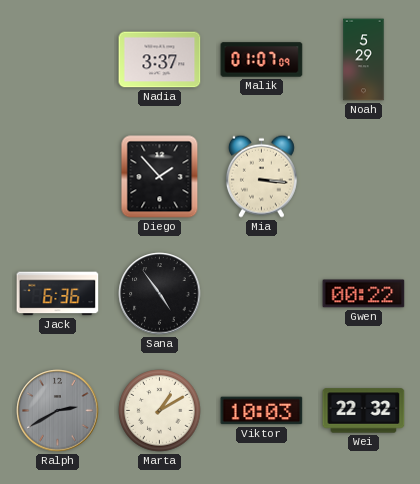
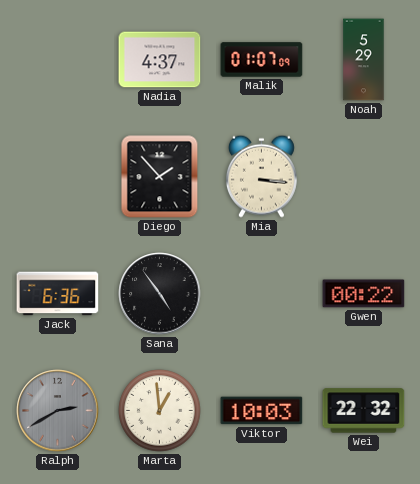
Nadia: 3:37 -> 4:37 (160, 60)
Marta: 1:10 -> 12:59 (160, 411)
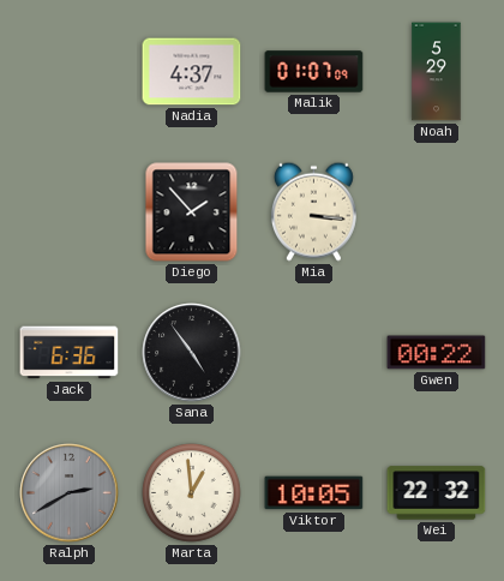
Viktor: 10:03 -> 10:05 (314, 493)
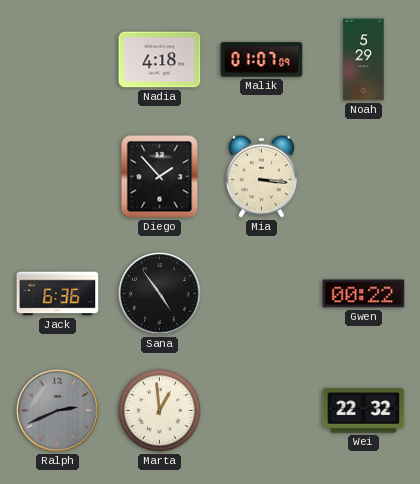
Nadia: 4:37 -> 4:18 (160, 60)
Ralph: 2:40 -> 2:41 (58, 411)
Viktor: 10:05 -> none (314, 493)
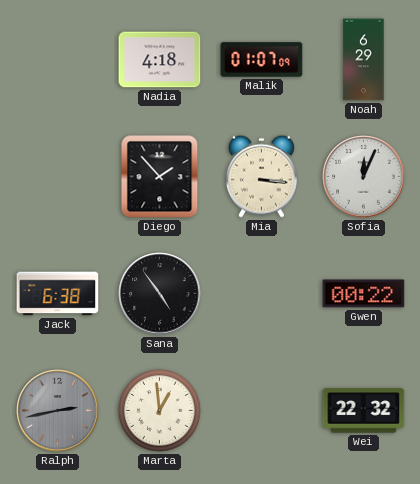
Noah: 5:29 -> 6:29 (364, 60)
Sofia: none -> 12:04 (364, 177)
Jack: 6:36 -> 6:38 (58, 294)
Ralph: 2:41 -> 2:43 (58, 411)
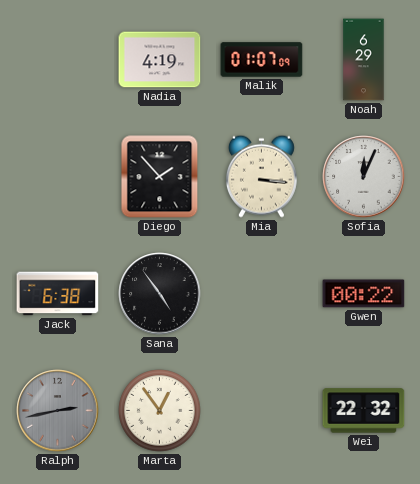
Nadia: 4:18 -> 4:19 (160, 60)
Marta: 12:59 -> 12:54 (160, 411)
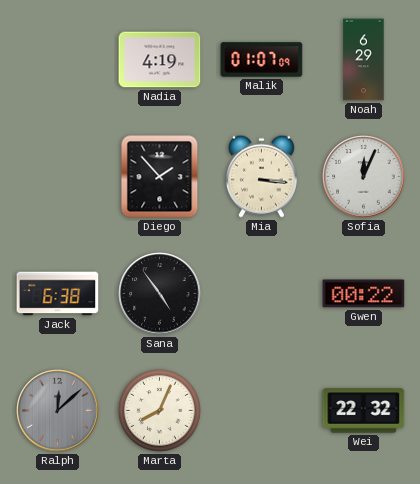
Ralph: 2:43 -> 12:08 (58, 411)
Marta: 12:54 -> 8:04 (160, 411)
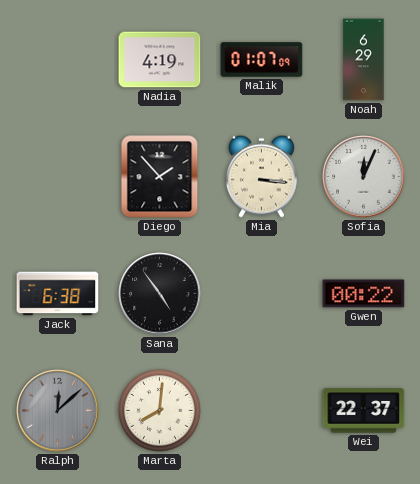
Marta: 8:04 -> 8:01 (160, 411)
Wei: 22:32 -> 22:37 (364, 411)
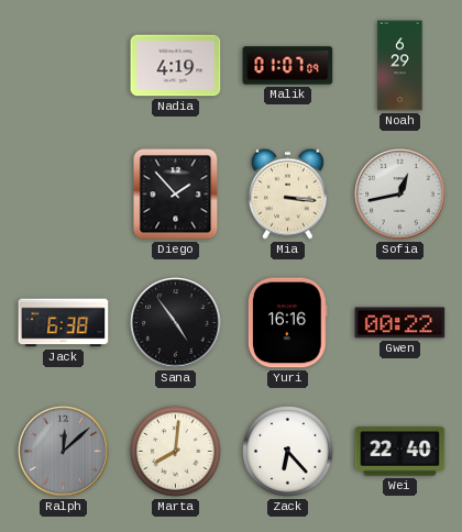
Sofia: 12:04 -> 12:43 (400, 195)
Yuri: none -> 16:16 (287, 323)
Zack: none -> 6:23 (288, 452)
Wei: 22:37 -> 22:40 (400, 452)
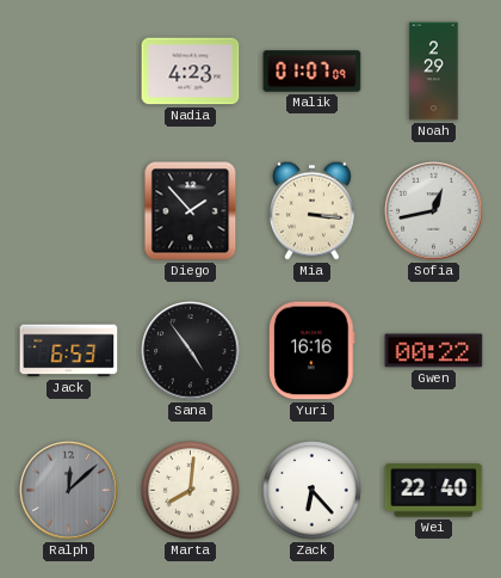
Nadia: 4:19 -> 4:23 (191, 72)
Noah: 6:29 -> 2:29 (434, 72)
Jack: 6:38 -> 6:53 (69, 351)
